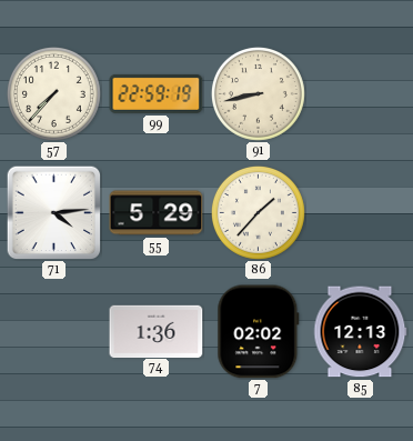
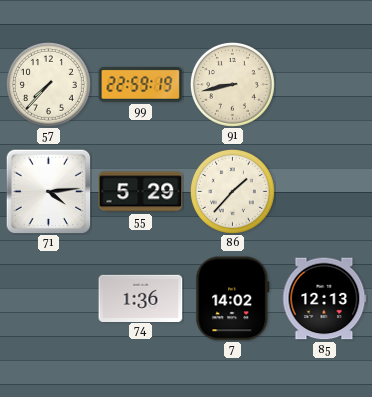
7: 02:02 -> 14:02 (233, 299)
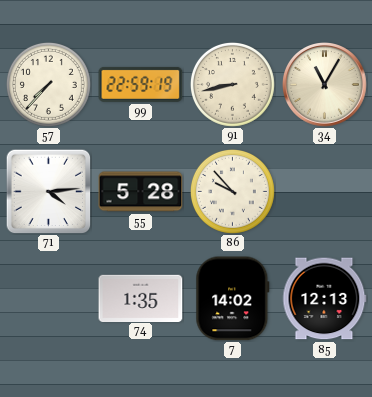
34: none -> 11:05 (325, 85)
55: 5:29 -> 5:28 (141, 192)
86: 1:37 -> 9:53 (232, 191)
74: 1:36 -> 1:35 (141, 298)
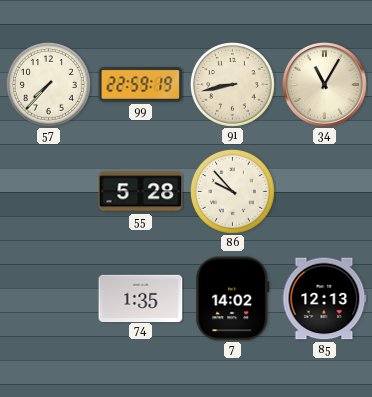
71: 4:14 -> none (48, 191)
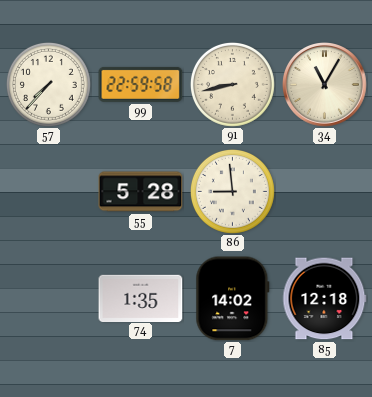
99: 22:59:19 -> 22:59:58 (141, 84)
86: 9:53 -> 8:59 (232, 191)
85: 12:13 -> 12:18 (325, 299)
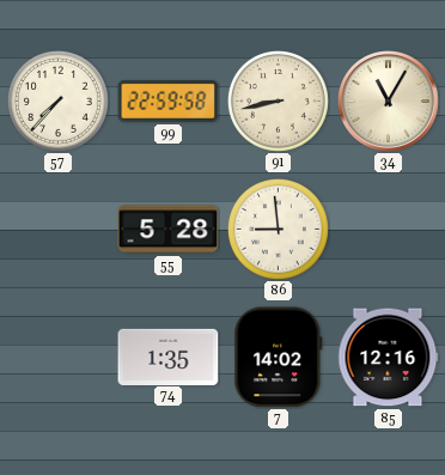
85: 12:18 -> 12:16 (389, 358)
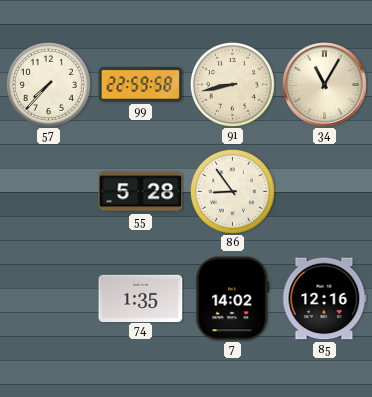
86: 8:59 -> 8:54 (232, 191)
